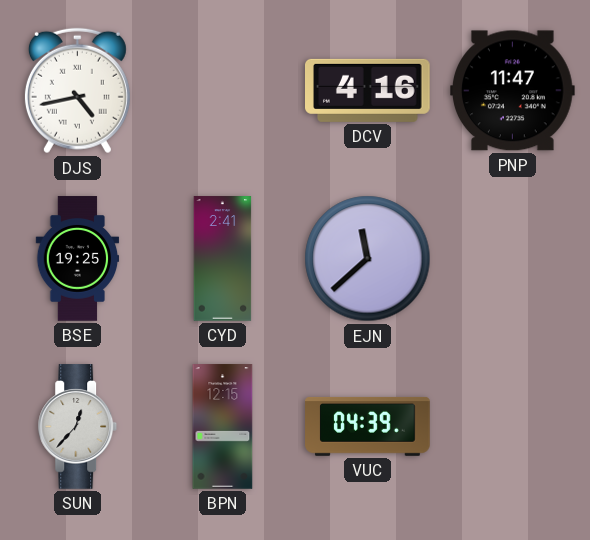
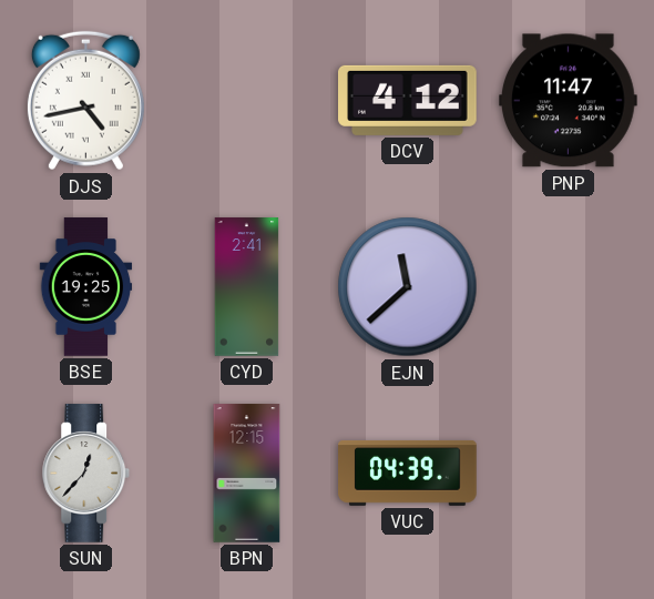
DCV: 4:16 -> 4:12 (408, 100)
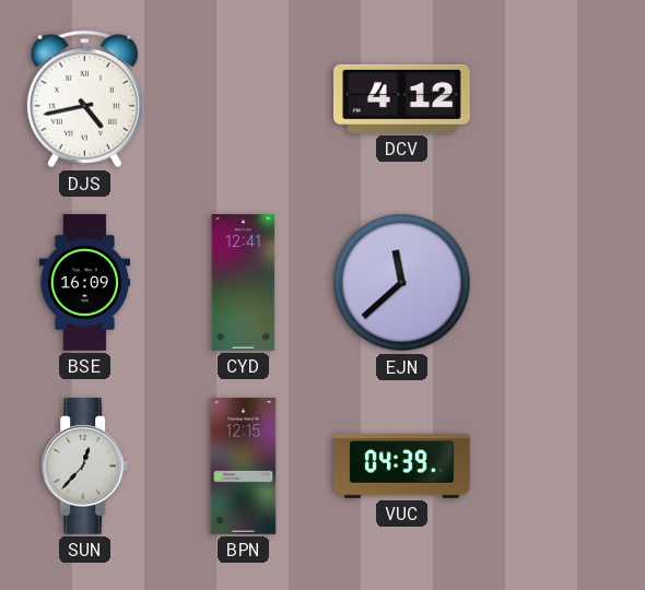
PNP: 11:47 -> none (569, 101)
BSE: 19:25 -> 16:09 (85, 283)
CYD: 2:41 -> 12:41 (244, 283)
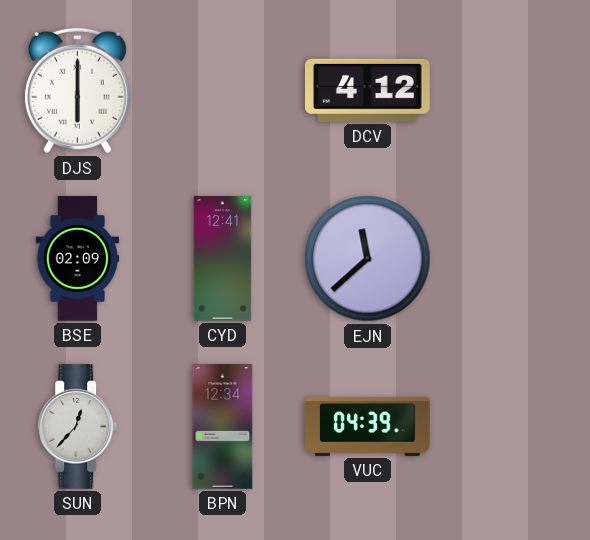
DJS: 4:43 -> 6:00 (77, 91)
BSE: 16:09 -> 02:09 (78, 259)
BPN: 12:15 -> 12:34 (223, 427)
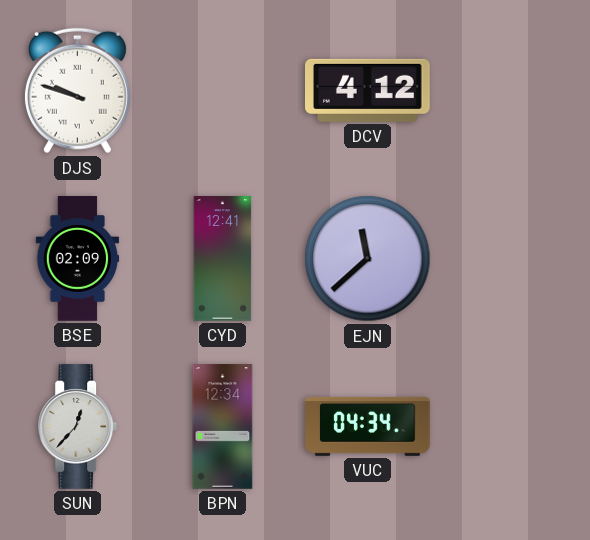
DJS: 6:00 -> 9:48 (77, 91)
VUC: 04:39 -> 04:34 (368, 426)
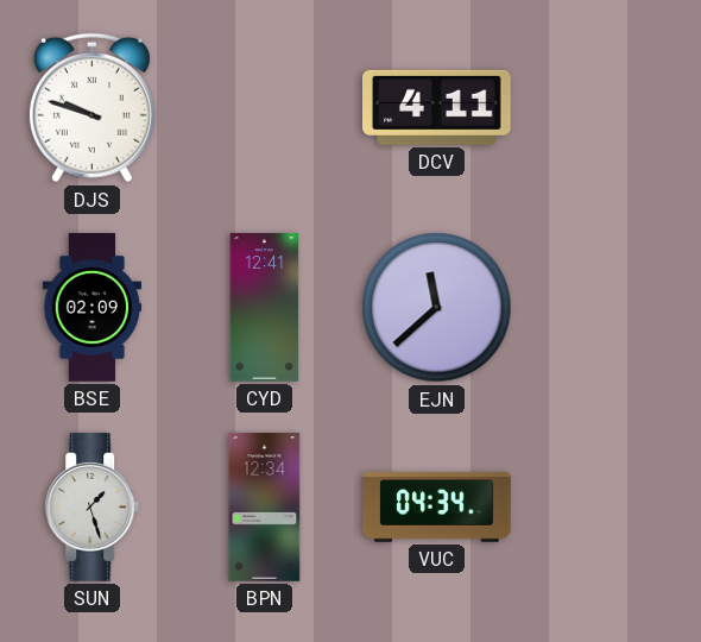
DCV: 4:12 -> 4:11 (437, 107)
SUN: 12:37 -> 1:27 (93, 508)
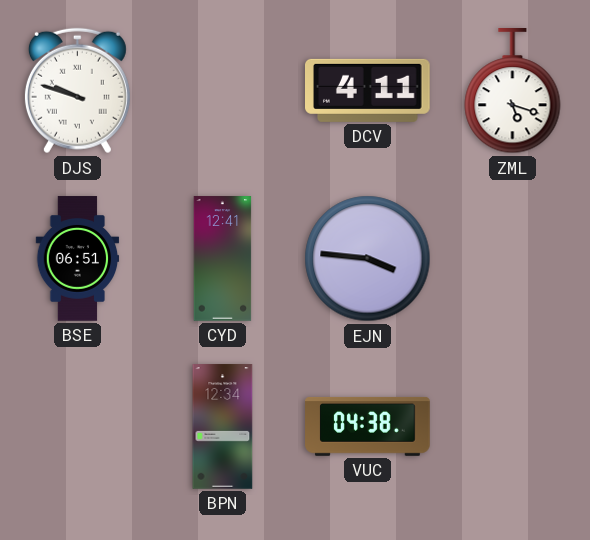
ZML: none -> 5:18 (513, 92)
BSE: 02:09 -> 06:51 (78, 259)
EJN: 11:38 -> 3:46 (368, 259)
SUN: 1:27 -> none (93, 508)
VUC: 04:34 -> 04:38 (368, 426)
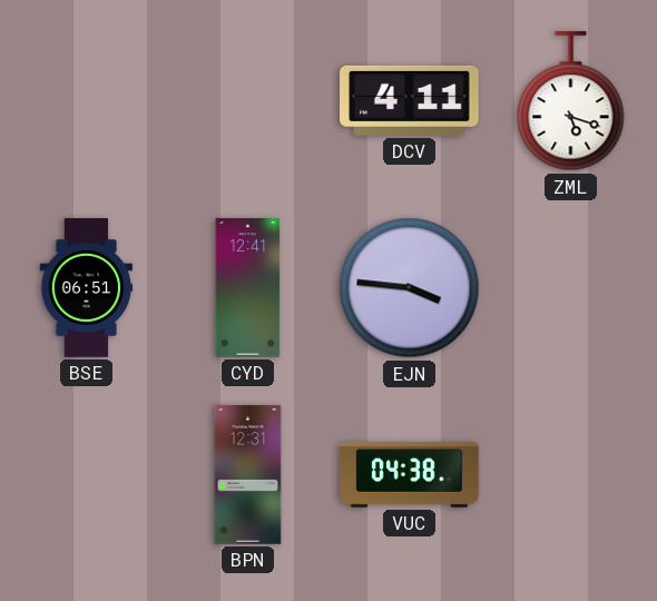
DJS: 9:48 -> none (77, 91)
BPN: 12:34 -> 12:31 (248, 475)
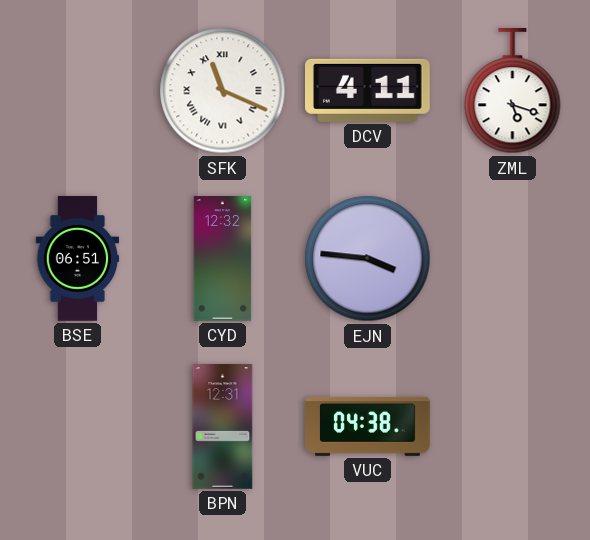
SFK: none -> 11:19 (223, 91)
CYD: 12:41 -> 12:32 (223, 259)
